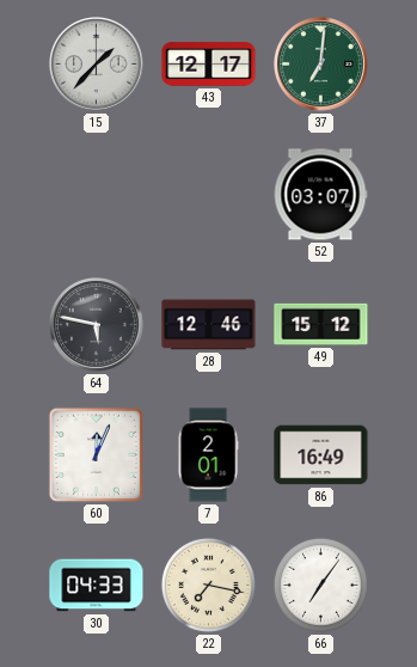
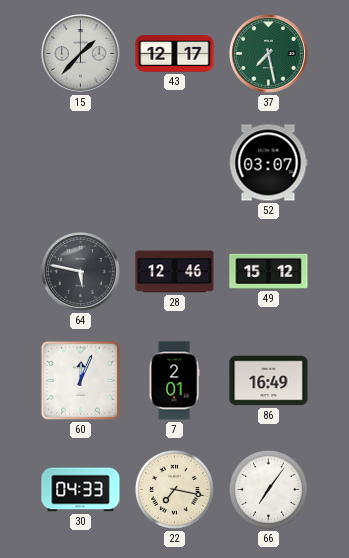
37: 7:01 -> 7:28 (269, 54)
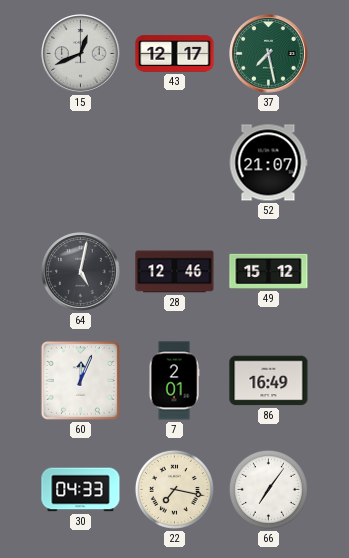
15: 1:37 -> 12:41 (81, 54)
52: 03:07 -> 21:07 (268, 163)
64: 5:47 -> 5:02 (81, 272)
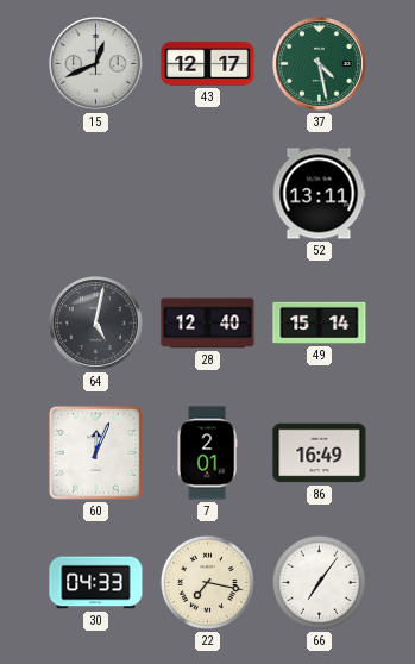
37: 7:28 -> 4:28 (320, 64)
52: 21:07 -> 13:11 (319, 194)
28: 12:46 -> 12:40 (208, 324)
49: 15:12 -> 15:14 (320, 322)
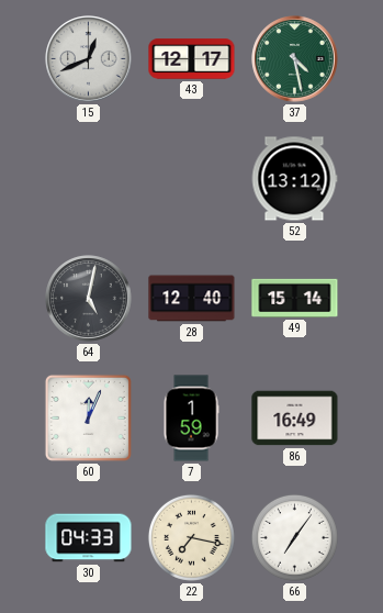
52: 13:11 -> 13:12 (294, 179)
7: 2:01 -> 1:59 (191, 419)
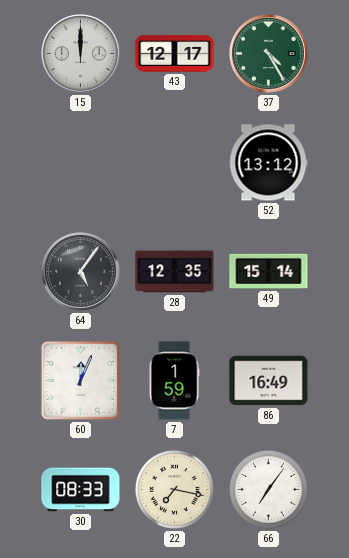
15: 12:41 -> 12:00 (81, 54)
37: 4:28 -> 4:25 (269, 54)
64: 5:02 -> 5:06 (81, 272)
28: 12:40 -> 12:35 (175, 272)
30: 04:33 -> 08:33 (81, 490)
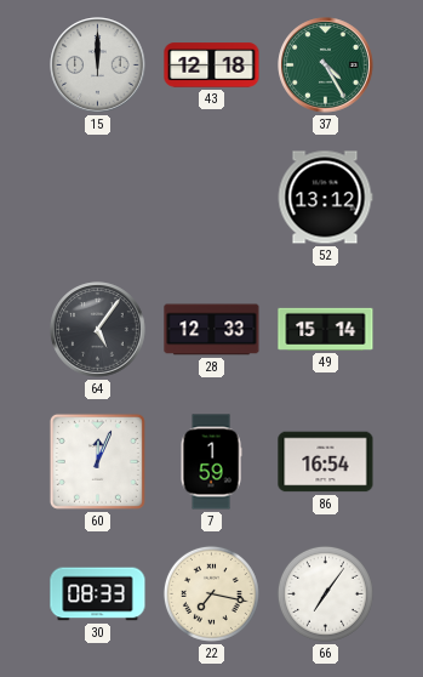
43: 12:17 -> 12:18 (212, 66)
28: 12:35 -> 12:33 (212, 330)
86: 16:49 -> 16:54 (326, 462)
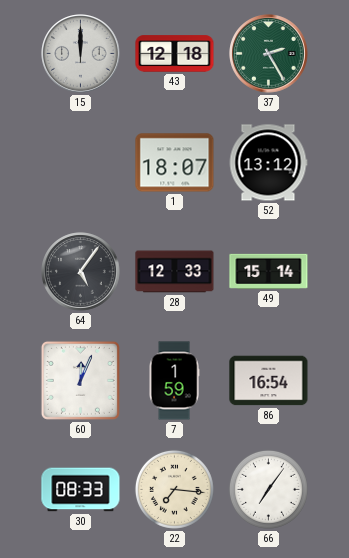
37: 4:25 -> 2:25 (269, 54)
1: none -> 18:07 (175, 163)
22: 7:17 -> 7:16 (174, 489)
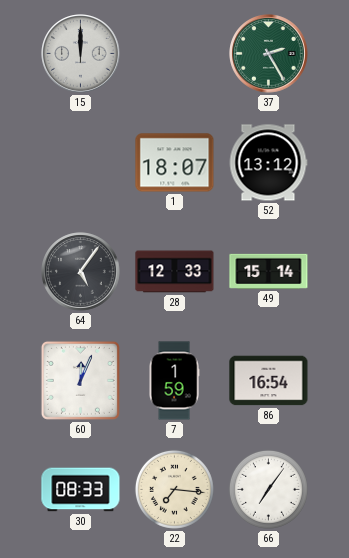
43: 12:18 -> none (175, 54)
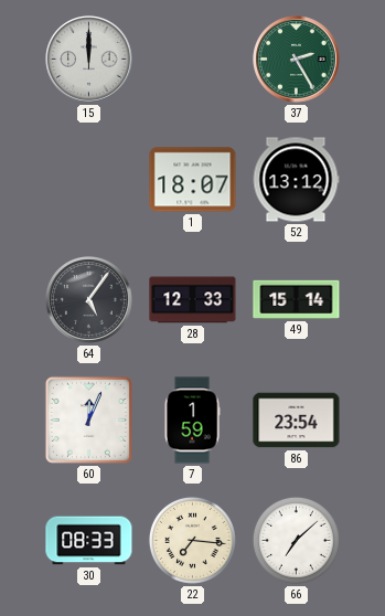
86: 16:54 -> 23:54 (297, 421)
66: 7:06 -> 7:08 (296, 540)
